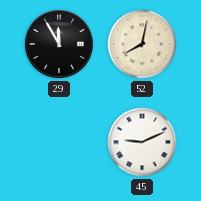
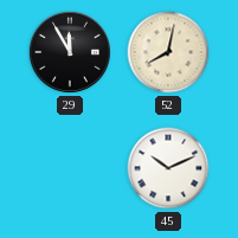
45: 9:11 -> 10:11 (168, 168)
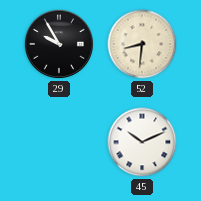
29: 11:55 -> 9:55 (59, 44)
52: 8:02 -> 8:31 (142, 44)
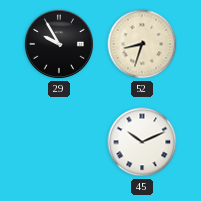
52: 8:31 -> 8:33 (142, 44)
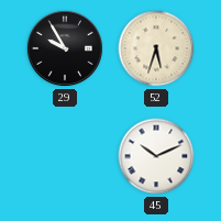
52: 8:33 -> 5:33 (156, 48)
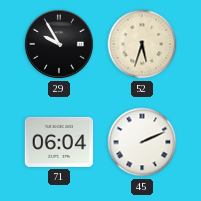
71: none -> 06:04 (59, 142)
45: 10:11 -> 2:11 (142, 142)
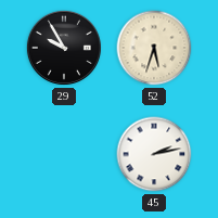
71: 06:04 -> none (59, 142)
45: 2:11 -> 2:13 (154, 154)
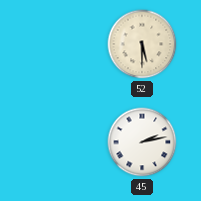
29: 9:55 -> none (64, 48)
52: 5:33 -> 5:30 (142, 44)
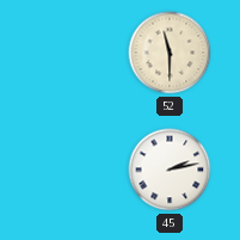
52: 5:30 -> 11:30 (170, 53)
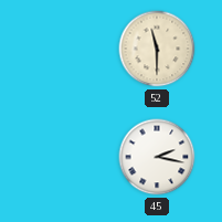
45: 2:13 -> 2:17 (157, 157)
